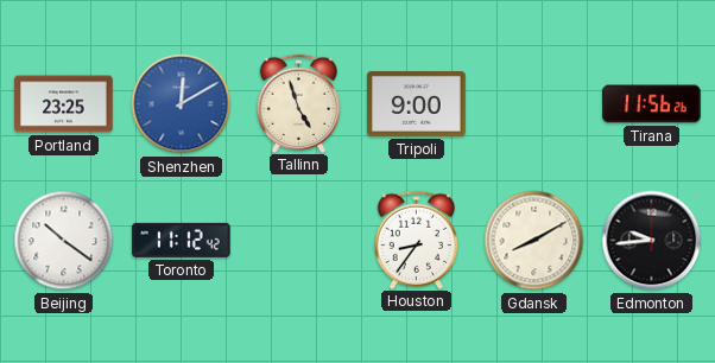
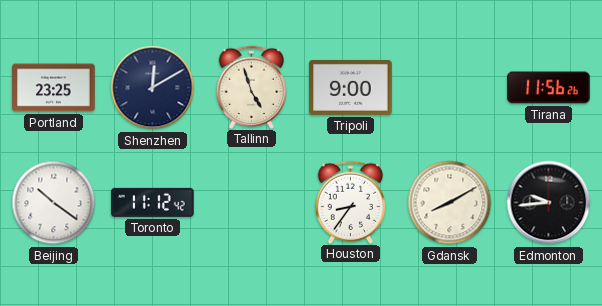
Shenzhen dial: blue -> navy (153, 88)
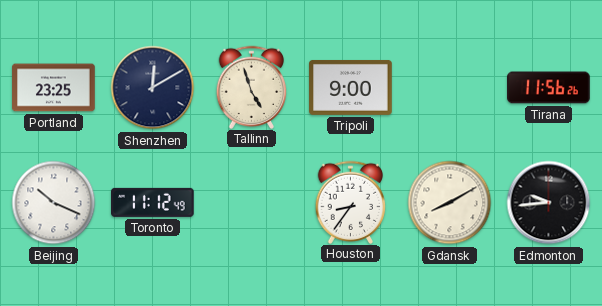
Beijing: 10:21 -> 10:19 (54, 203)
Toronto: 11:12:42 -> 11:12:49 (153, 202)
